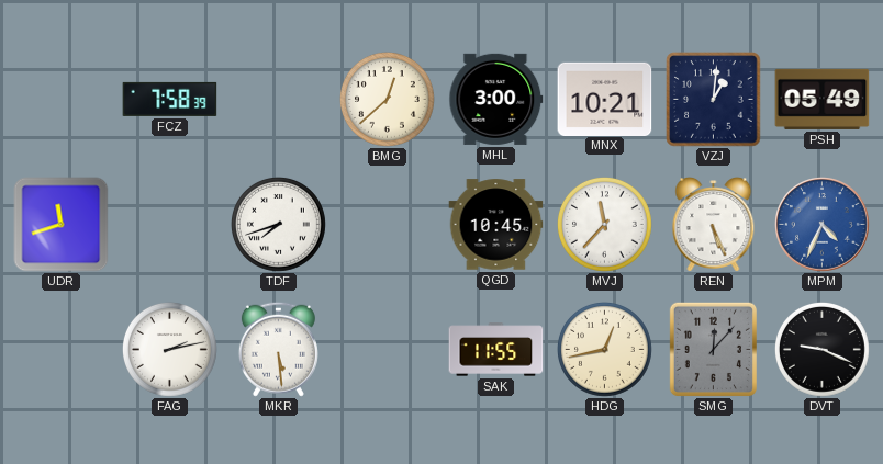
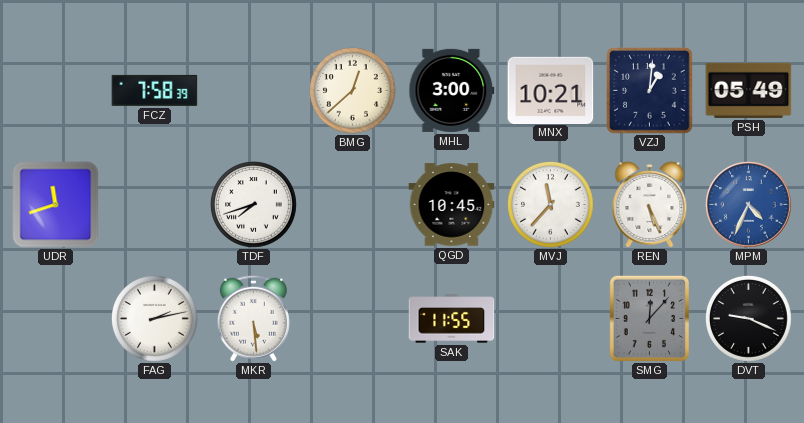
HDG: 12:43 -> none (605, 350)
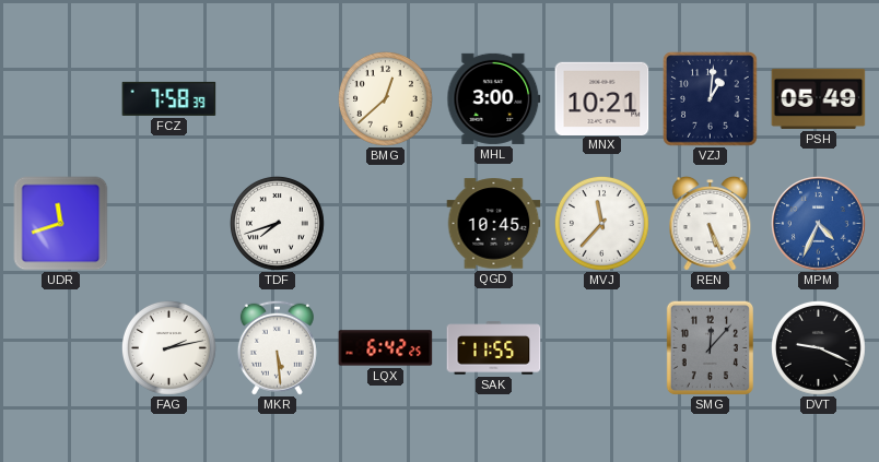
LQX: none -> 6:42 (386, 348)
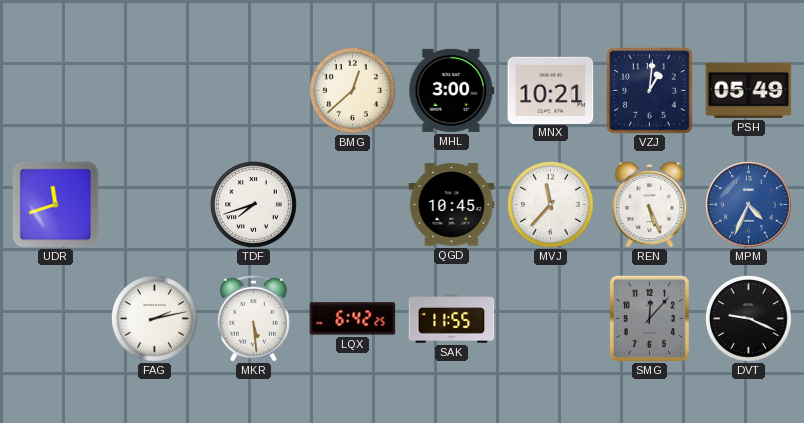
FCZ: 7:58 -> none (169, 98)
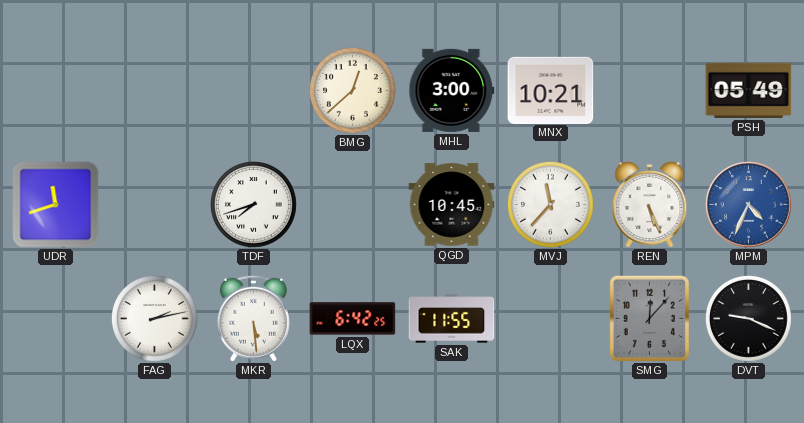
VZJ: 1:01 -> none (650, 91)
